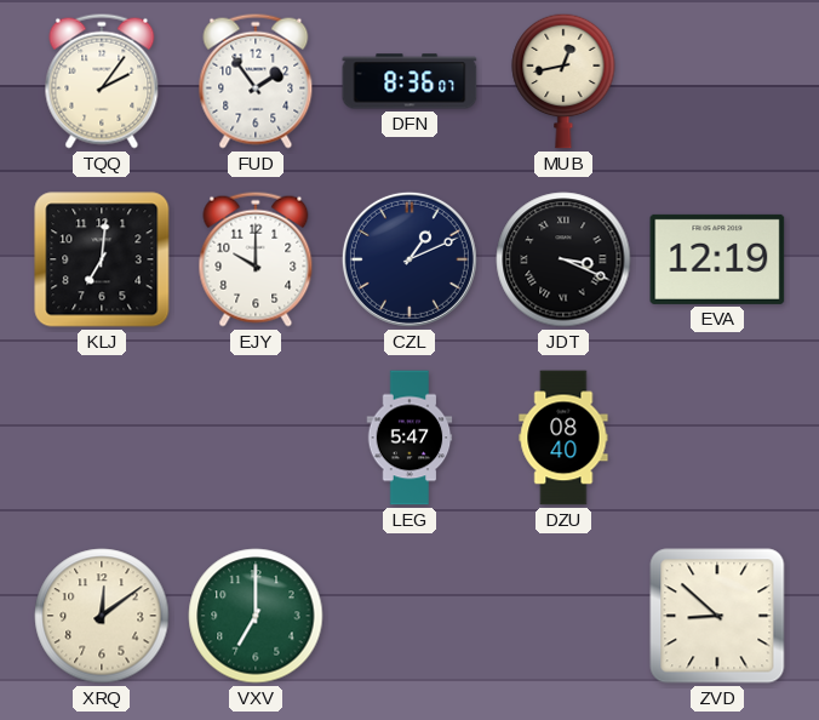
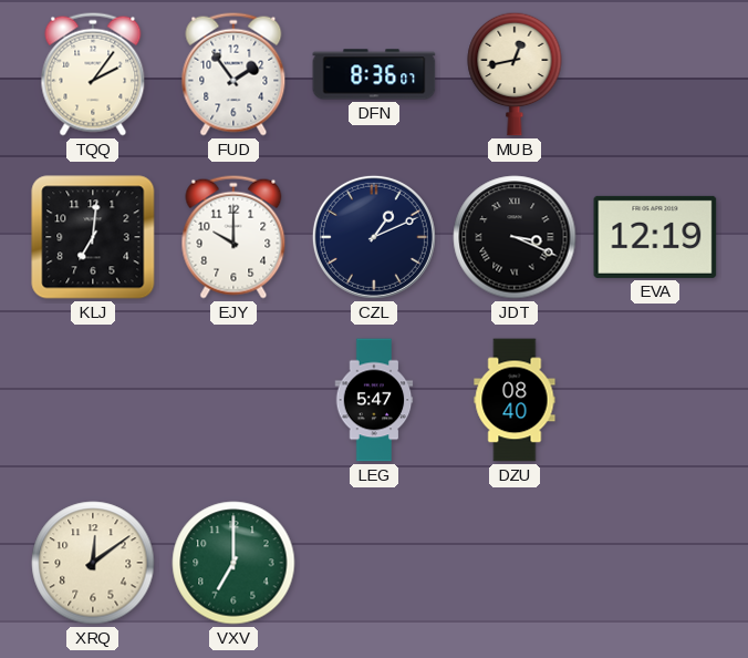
ZVD: 8:52 -> none (717, 616)
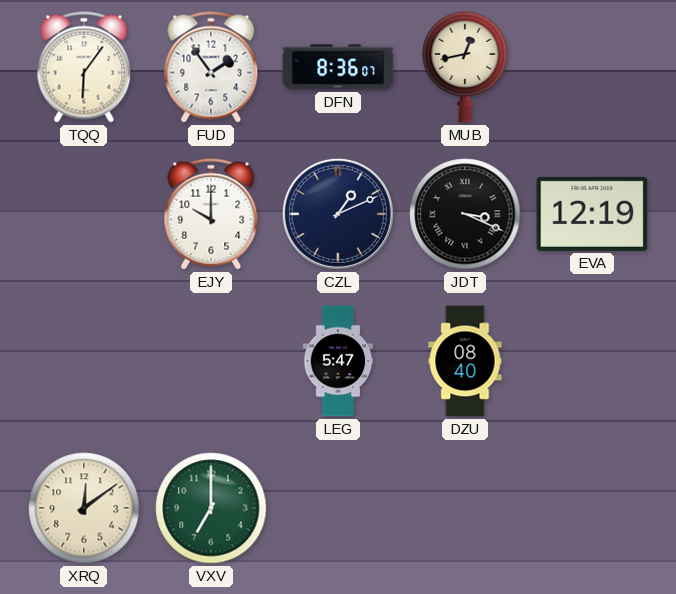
TQQ: 2:06 -> 6:06 (84, 67)
KLJ: 7:01 -> none (93, 237)
